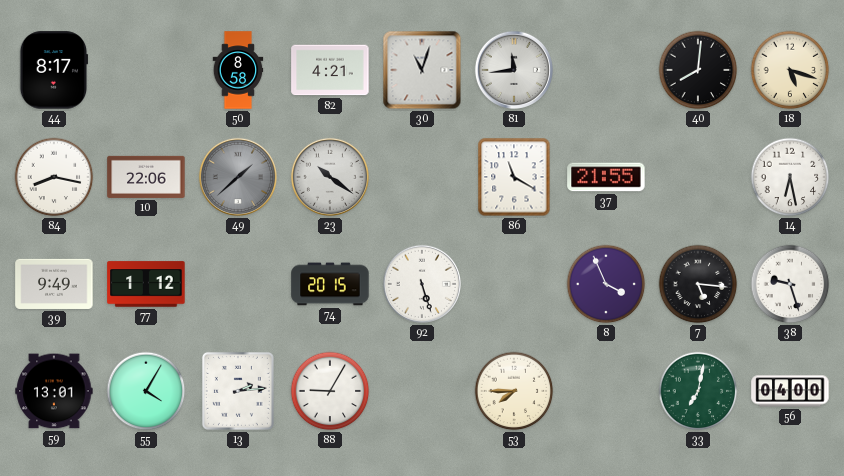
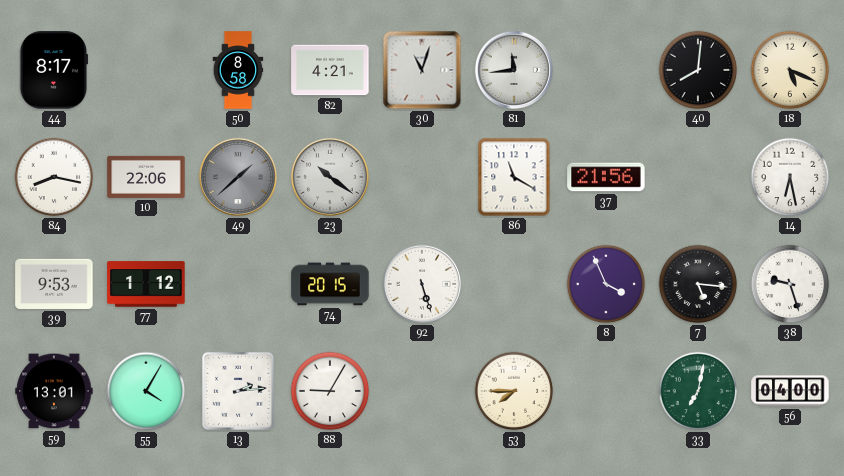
18: 5:18 -> 5:19 (790, 70)
37: 21:55 -> 21:56 (606, 177)
39: 9:49 -> 9:53 (54, 284)
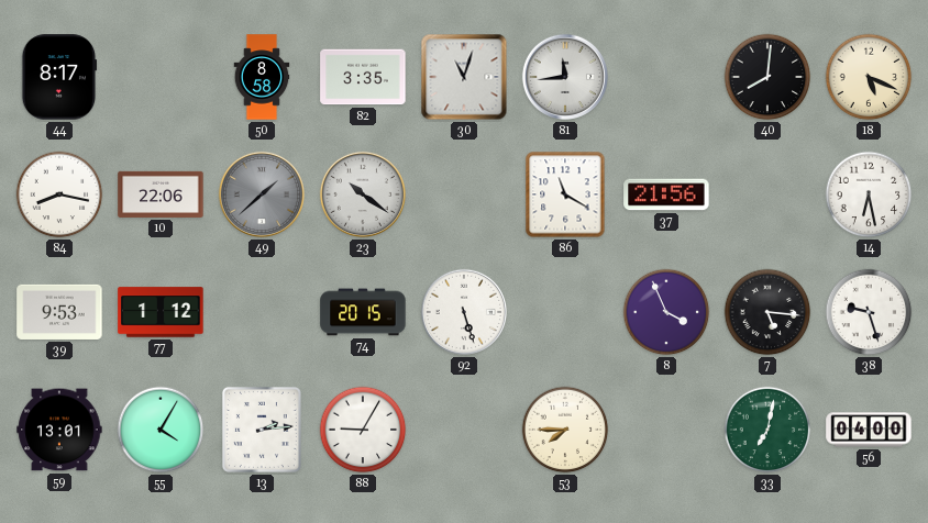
82: 4:21 -> 3:35 (363, 77)
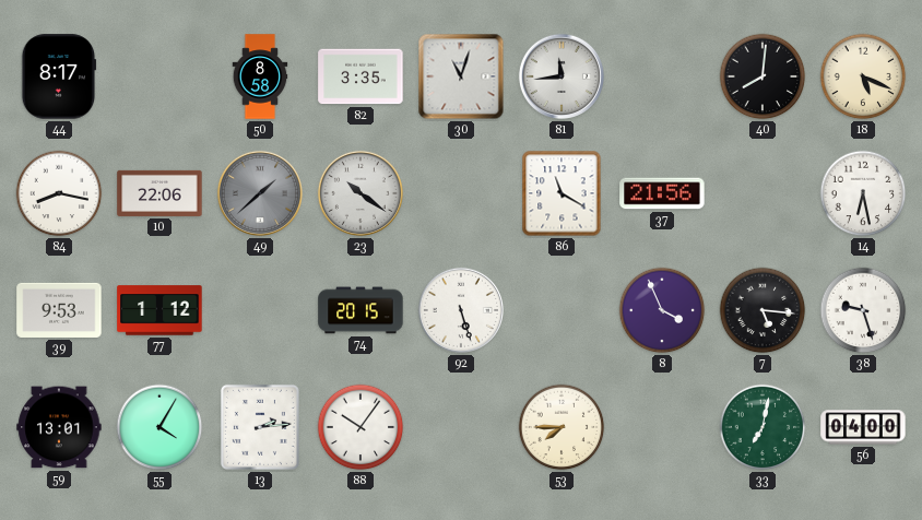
88: 9:05 -> 10:06 (360, 427)
